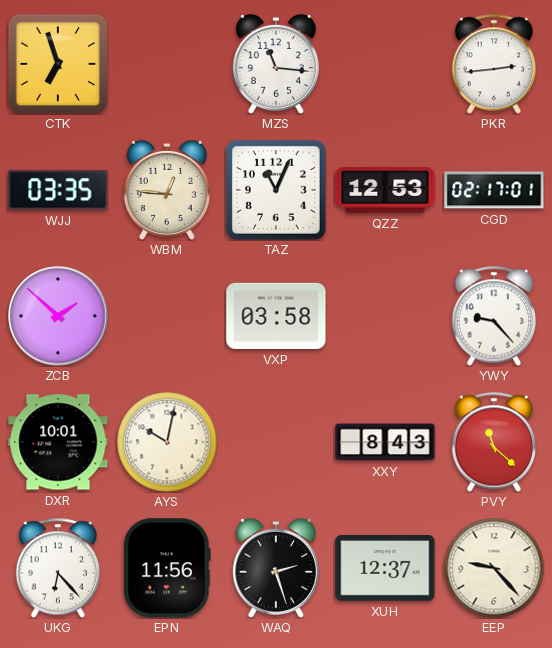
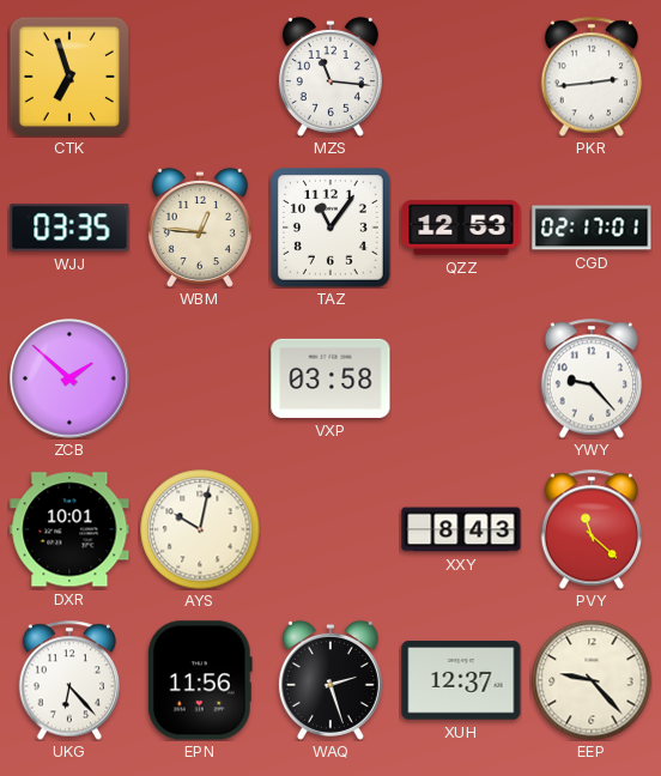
TAZ: 11:04 -> 11:06 (332, 229)
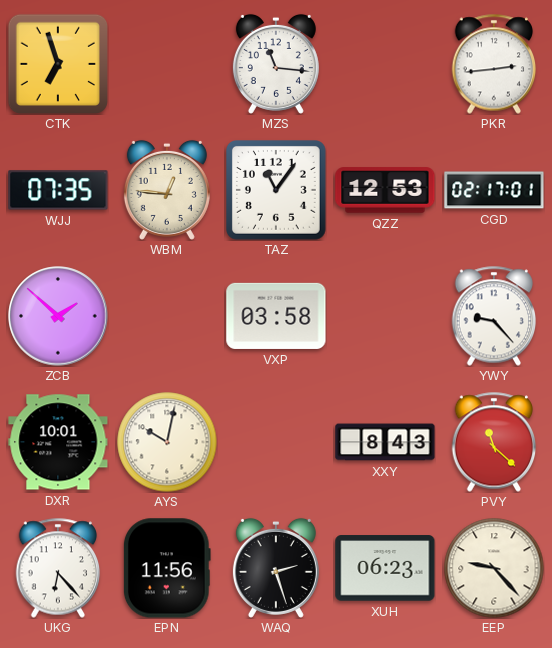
WJJ: 03:35 -> 07:35 (58, 190)
XUH: 12:37 -> 06:23 (385, 568)
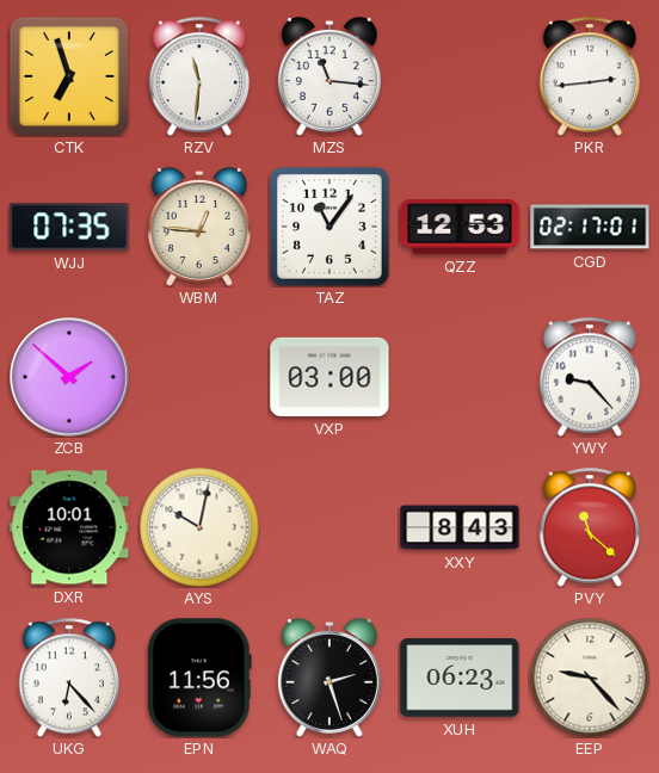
RZV: none -> 11:31 (199, 76)
VXP: 03:58 -> 03:00 (329, 377)
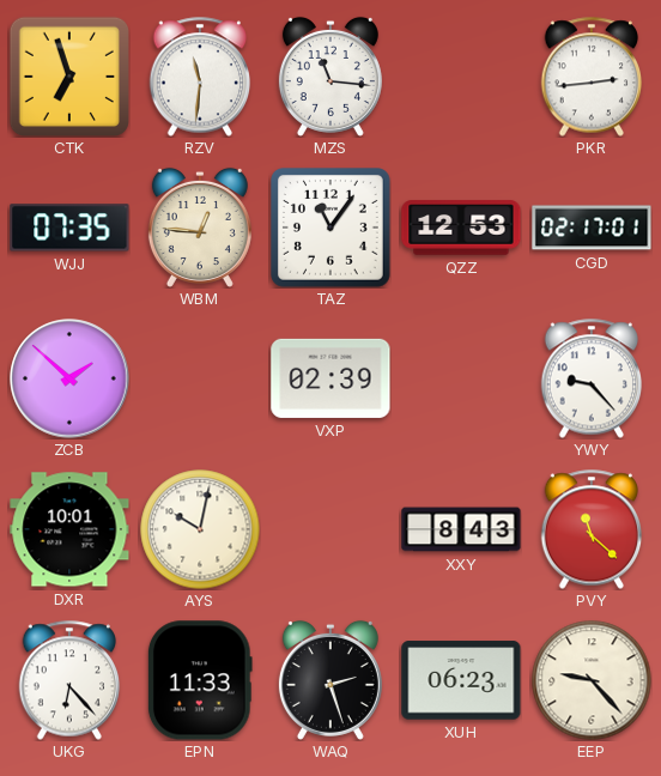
VXP: 03:00 -> 02:39 (330, 378)
EPN: 11:56 -> 11:33 (200, 680)
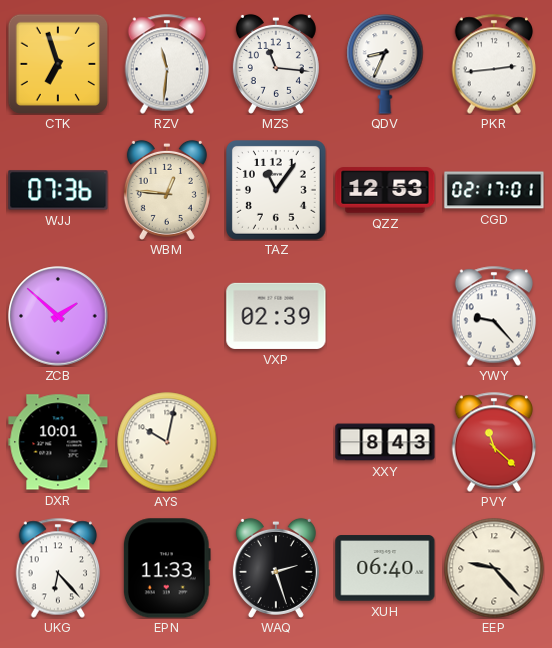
QDV: none -> 8:34 (385, 64)
WJJ: 07:35 -> 07:36 (58, 190)
XUH: 06:23 -> 06:40 (385, 568)
